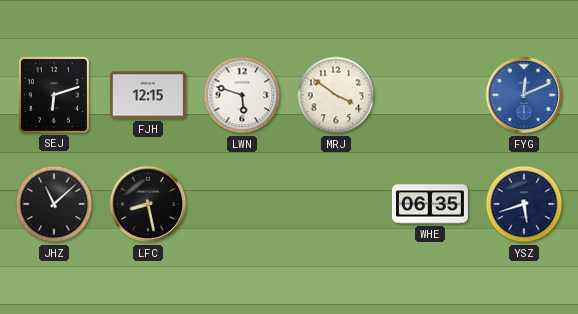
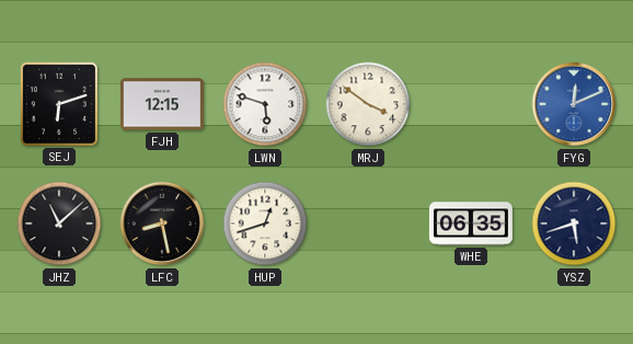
HUP: none -> 12:42 (265, 223)
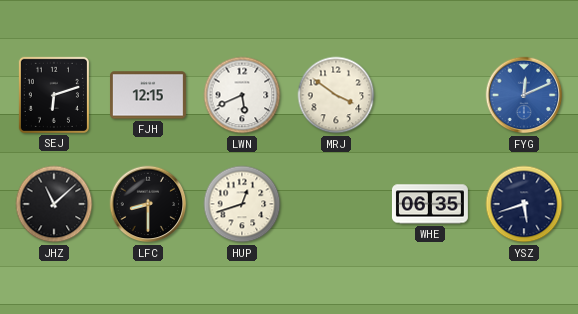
LWN: 5:48 -> 5:41 (242, 95)
LFC: 8:28 -> 8:30 (148, 204)
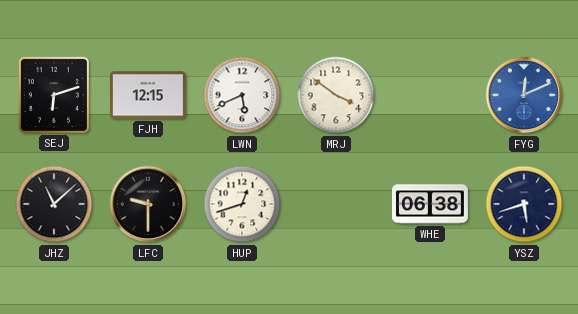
LFC: 8:30 -> 9:30 (148, 204)
WHE: 06:35 -> 06:38 (430, 204)
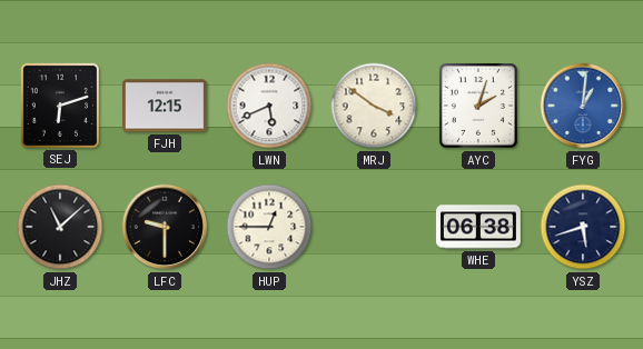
AYC: none -> 2:03 (478, 106)
FYG: 12:11 -> 1:01 (583, 106)
HUP: 12:42 -> 12:45 (269, 227)
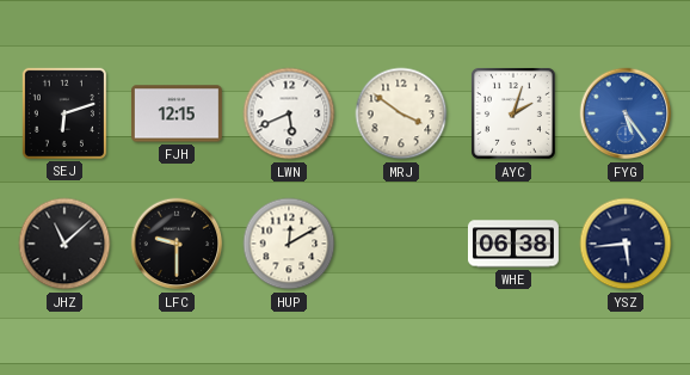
FYG: 1:01 -> 5:24 (626, 113)
HUP: 12:45 -> 12:10 (289, 244)
YSZ: 5:42 -> 5:44 (626, 244)
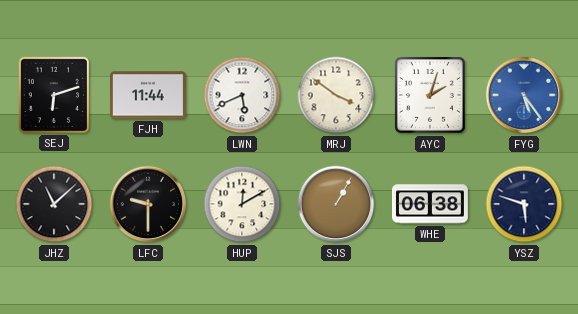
FJH: 12:15 -> 11:44 (148, 95)
SJS: none -> 1:05 (336, 204)
YSZ: 5:44 -> 5:48 (524, 204)
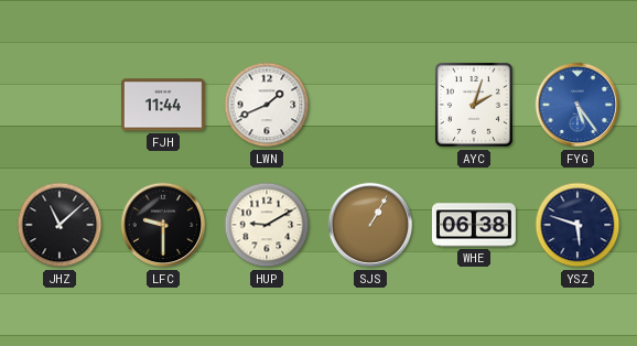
SEJ: 6:12 -> none (54, 95)
LWN: 5:41 -> 1:41 (267, 105)
MRJ: 3:51 -> none (336, 95)
HUP: 12:10 -> 9:10 (267, 225)
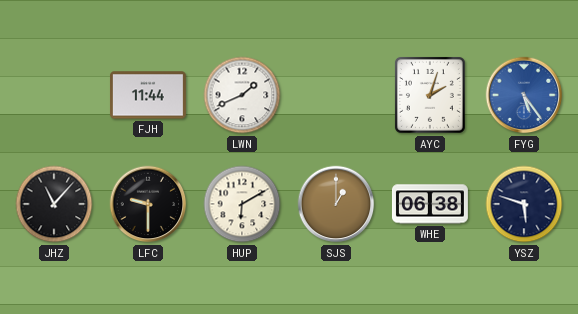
JHZ: 11:08 -> 11:07 (54, 204)
HUP: 9:10 -> 6:10 (242, 204)
SJS: 1:05 -> 1:00 (336, 204)
